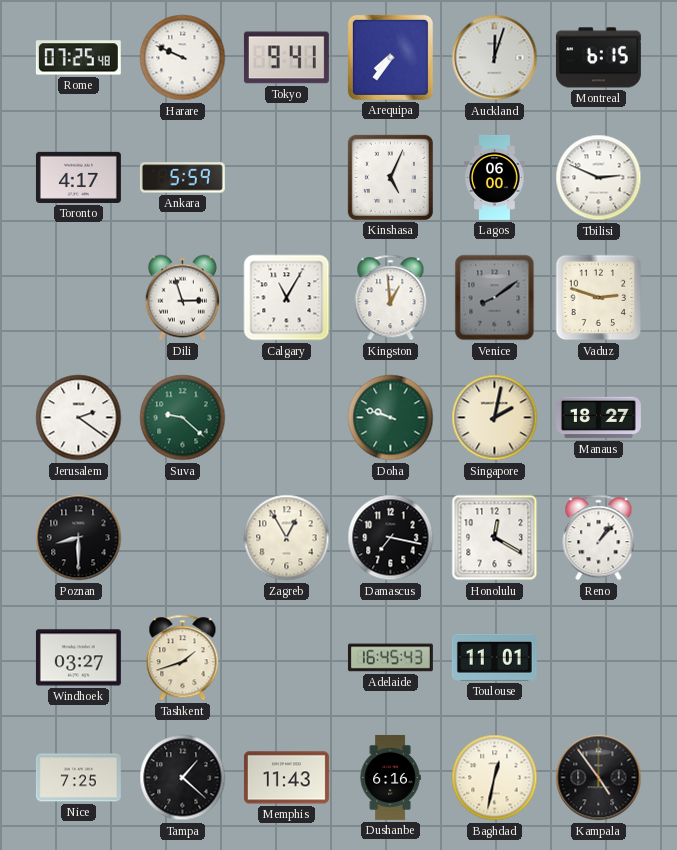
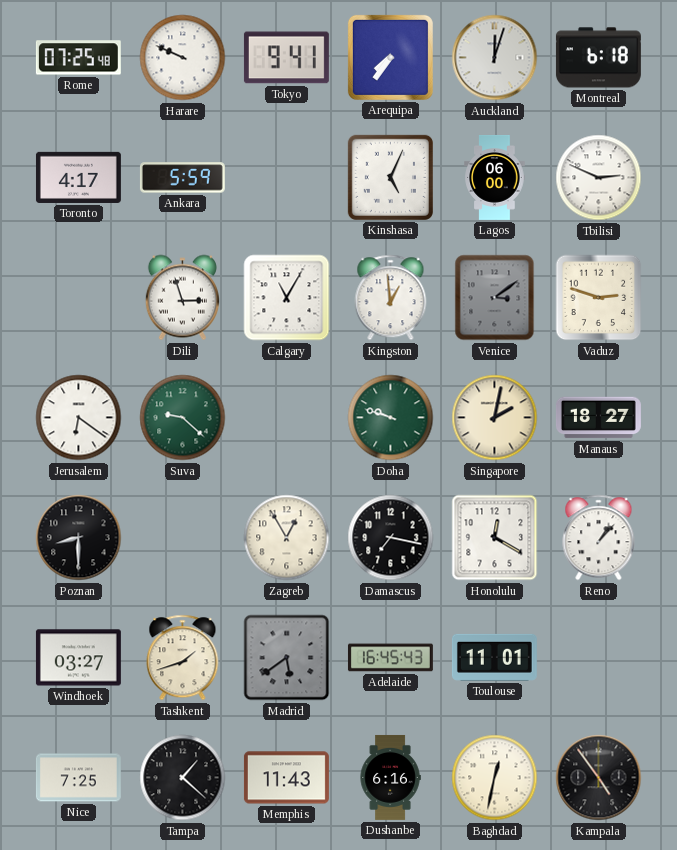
Montreal: 6:15 -> 6:18 (598, 58)
Venice: 8:09 -> 3:09 (495, 298)
Jerusalem: 2:21 -> 6:21 (79, 418)
Madrid: none -> 5:39 (287, 658)
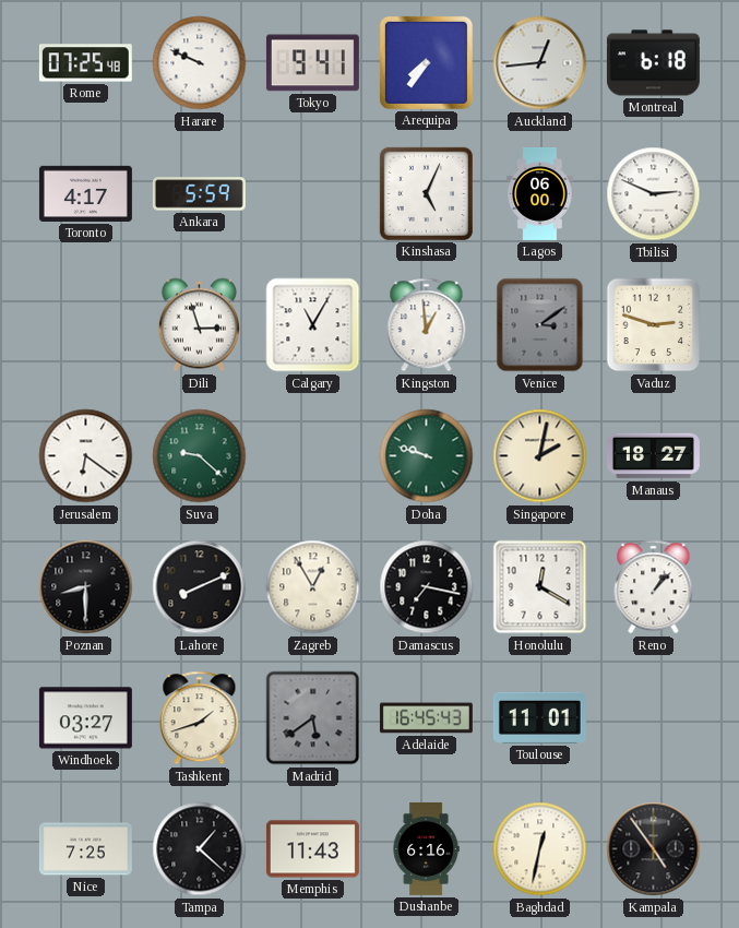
Auckland: 12:03 -> 12:44 (540, 63)
Lahore: none -> 8:11 (200, 587)
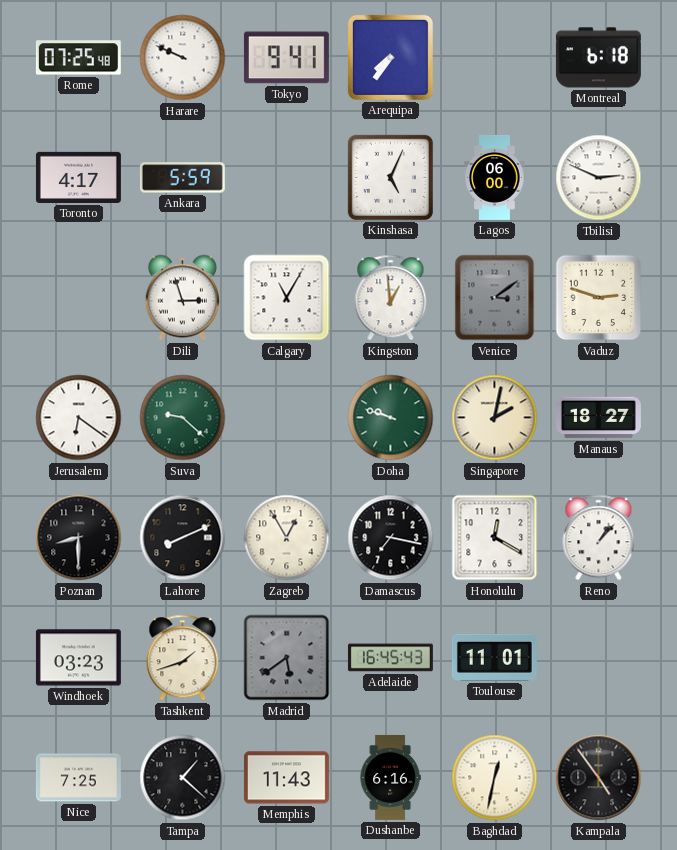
Auckland: 12:44 -> none (540, 63)
Windhoek: 03:27 -> 03:23 (78, 658)
